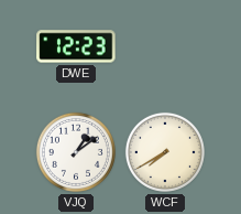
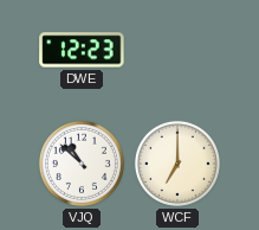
VJQ: 1:09 -> 10:52 (82, 164)
WCF: 7:40 -> 7:00 (177, 164)
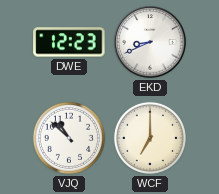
EKD: none -> 8:41 (150, 42)
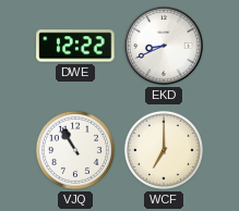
DWE: 12:23 -> 12:22 (75, 46)
VJQ: 10:52 -> 10:55 (75, 150)
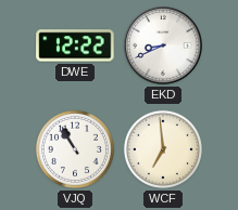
WCF: 7:00 -> 6:59 (163, 149)
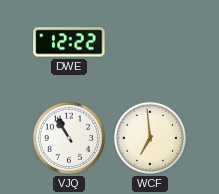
EKD: 8:41 -> none (163, 45)
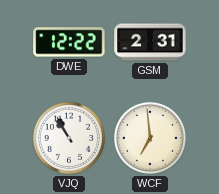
GSM: none -> 2:31 (150, 42)
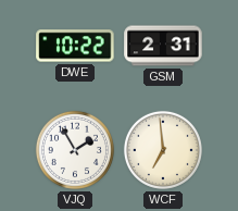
DWE: 12:22 -> 10:22 (75, 46)
VJQ: 10:55 -> 1:55 (75, 150)
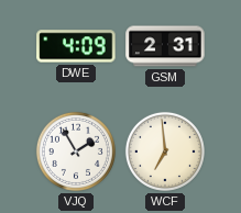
DWE: 10:22 -> 4:09 (76, 46)
